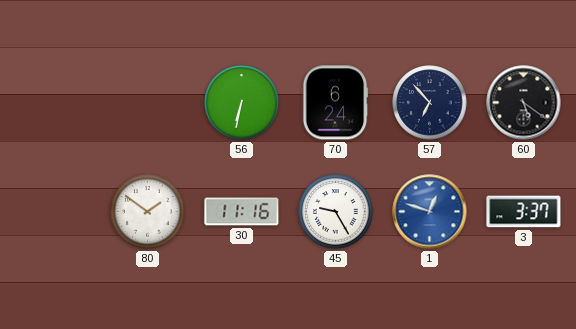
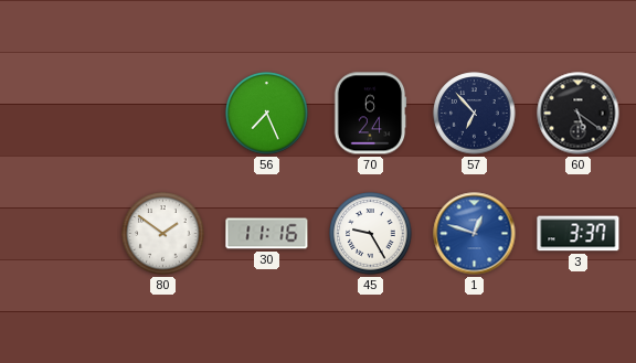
56: 6:32 -> 7:26 (267, 114)
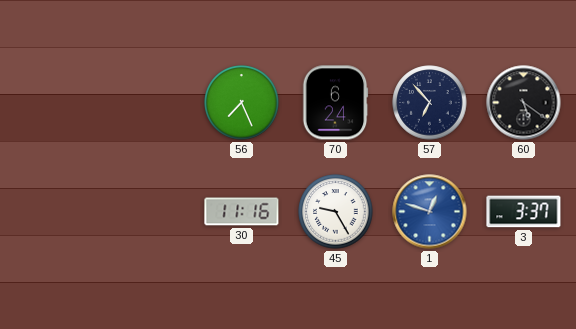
80: 1:51 -> none (163, 234)
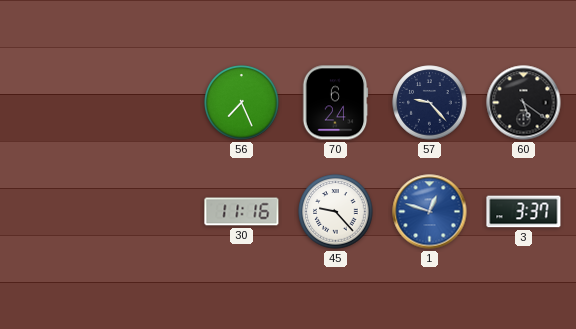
57: 6:53 -> 9:23 (430, 103)
45: 9:25 -> 9:23 (336, 212)
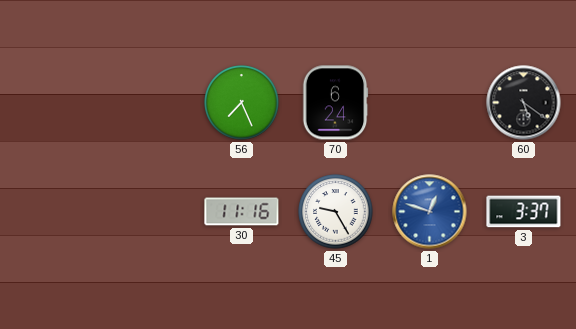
57: 9:23 -> none (430, 103)
45: 9:23 -> 9:25 (336, 212)
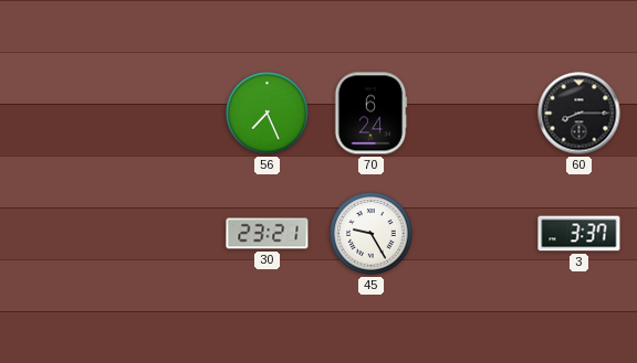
60: 5:21 -> 8:15 (579, 114)
30: 11:16 -> 23:21 (268, 234)
1: 12:48 -> none (430, 212)
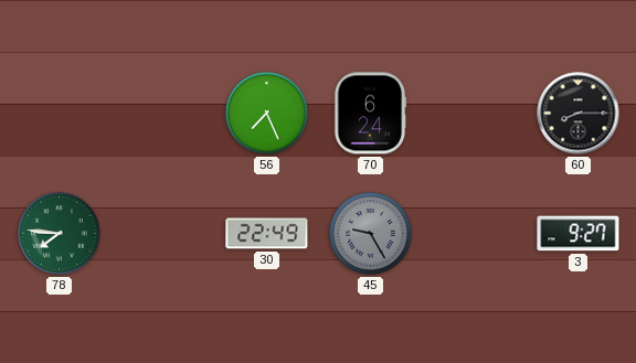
78: none -> 7:46 (60, 234)
30: 23:21 -> 22:49 (267, 234)
45 dial: white -> grey (371, 234)
3: 3:37 -> 9:27 (579, 234)
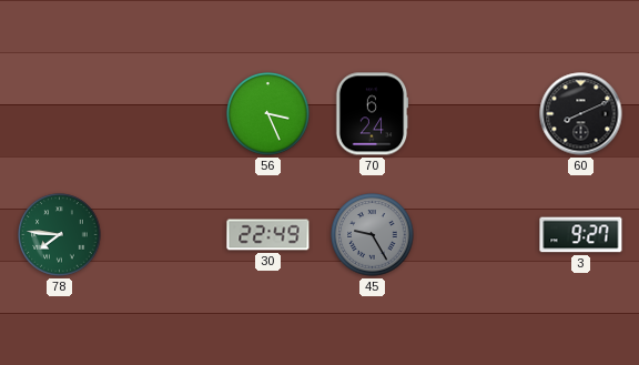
56: 7:26 -> 3:26 (268, 114)
60: 8:15 -> 8:11 (581, 114)
